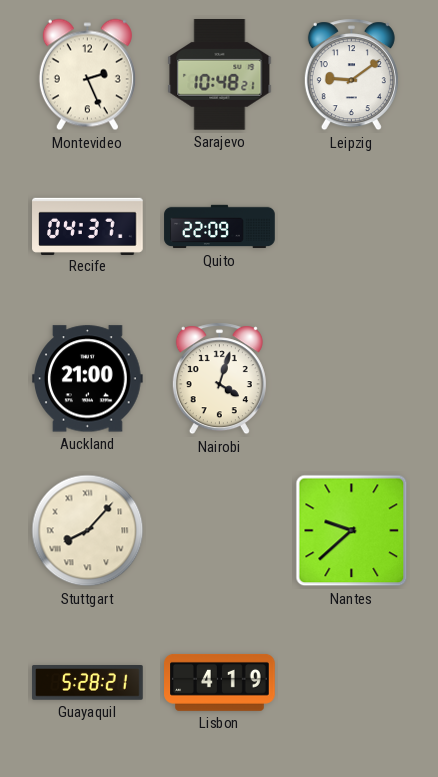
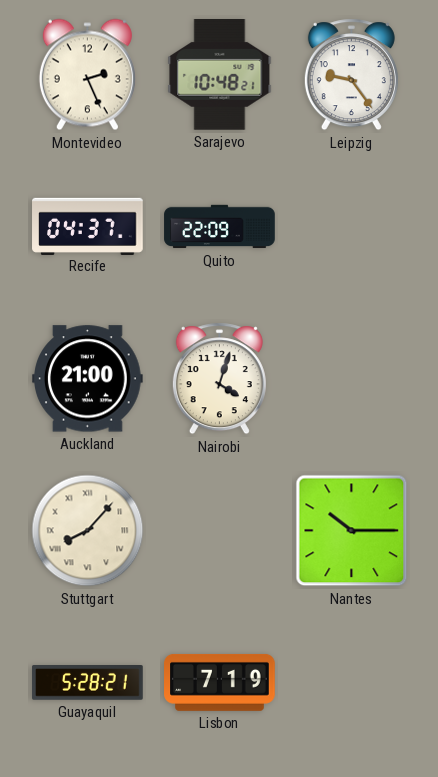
Leipzig: 9:09 -> 9:24 (351, 75)
Nantes: 9:38 -> 10:15 (352, 531)
Lisbon: 4:19 -> 7:19 (220, 682)
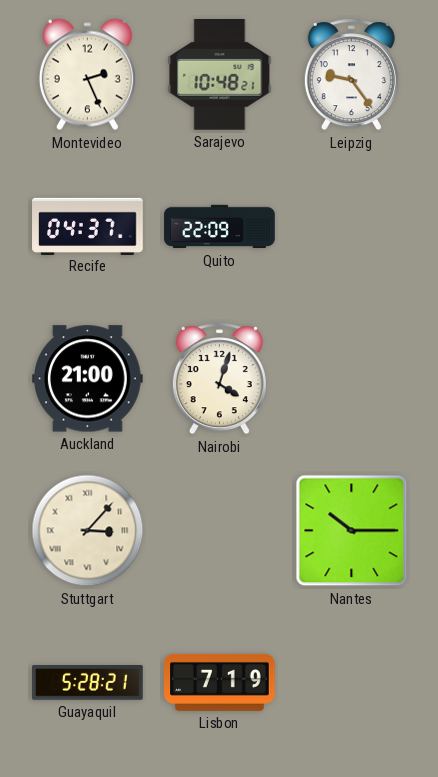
Stuttgart: 8:07 -> 3:07 (88, 531)
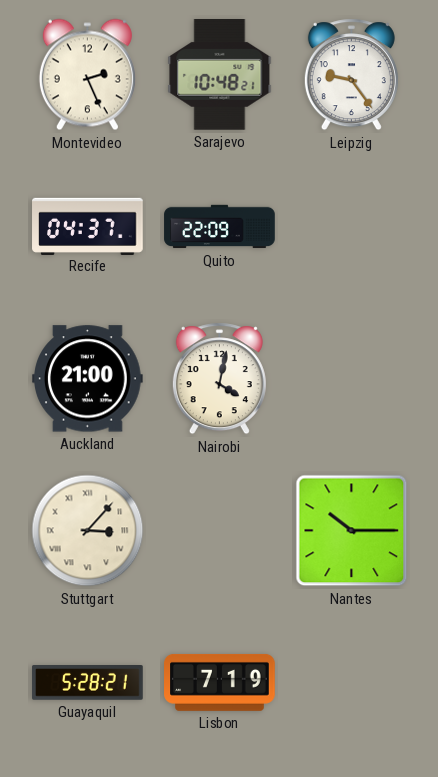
Nairobi: 4:03 -> 4:02 (219, 379)
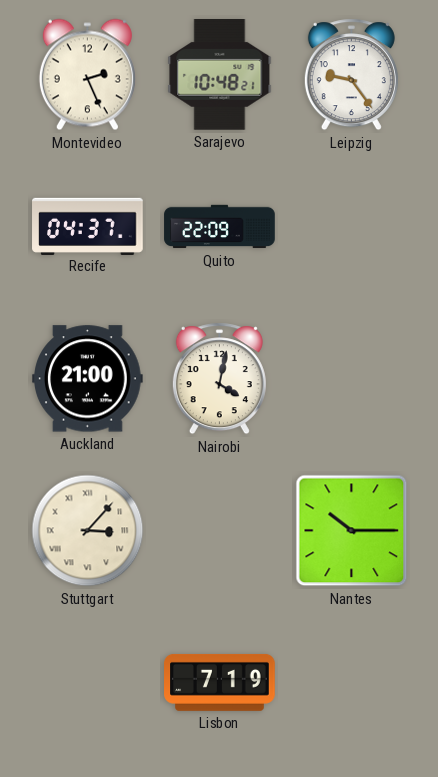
Guayaquil: 5:28 -> none (88, 683)
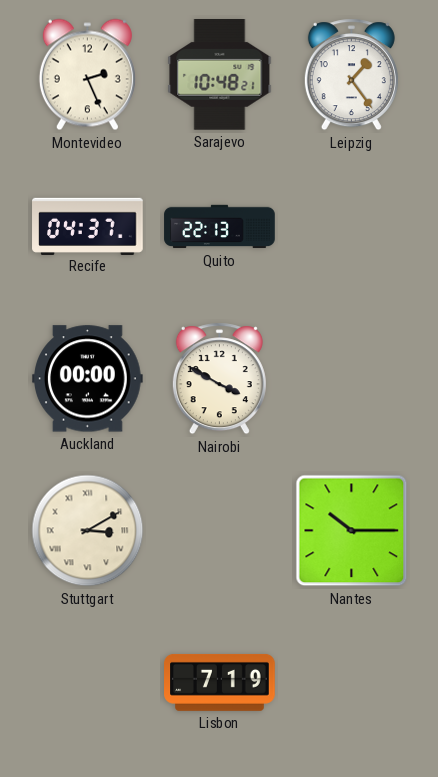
Leipzig: 9:24 -> 1:24 (351, 75)
Quito: 22:09 -> 22:13 (220, 227)
Auckland: 21:00 -> 00:00 (88, 379)
Nairobi: 4:02 -> 3:50 (219, 379)
Stuttgart: 3:07 -> 3:10 (88, 531)
